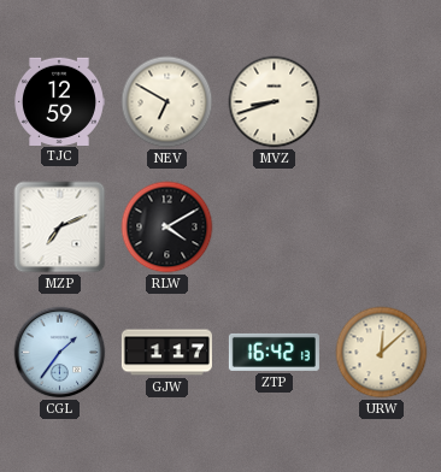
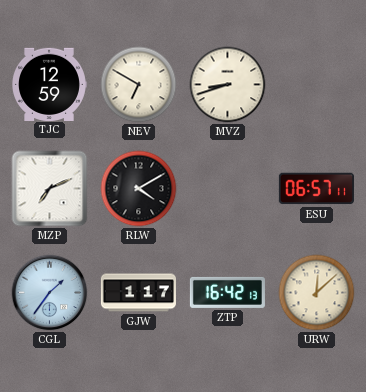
ESU: none -> 06:57 (316, 189)
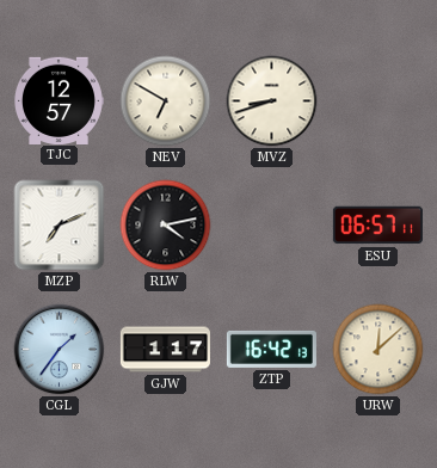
TJC: 12:59 -> 12:57 (60, 100)
RLW: 4:10 -> 4:13 (166, 226)
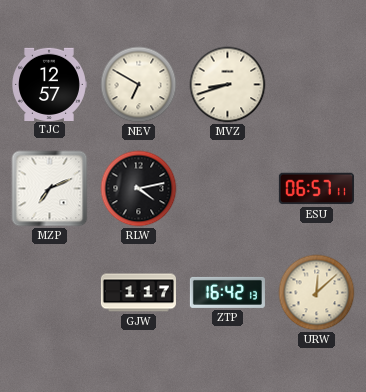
CGL: 1:36 -> none (60, 350)
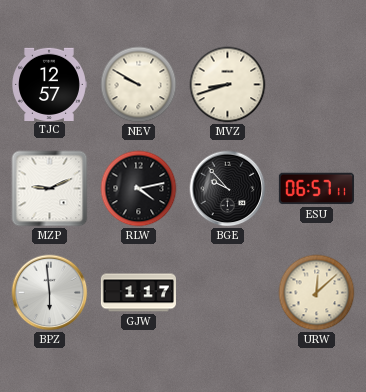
NEV: 6:50 -> 9:50 (139, 85)
MZP: 7:11 -> 9:11 (50, 189)
BGE: none -> 9:53 (228, 189)
BPZ: none -> 5:59 (50, 293)
ZTP: 16:42 -> none (227, 292)
